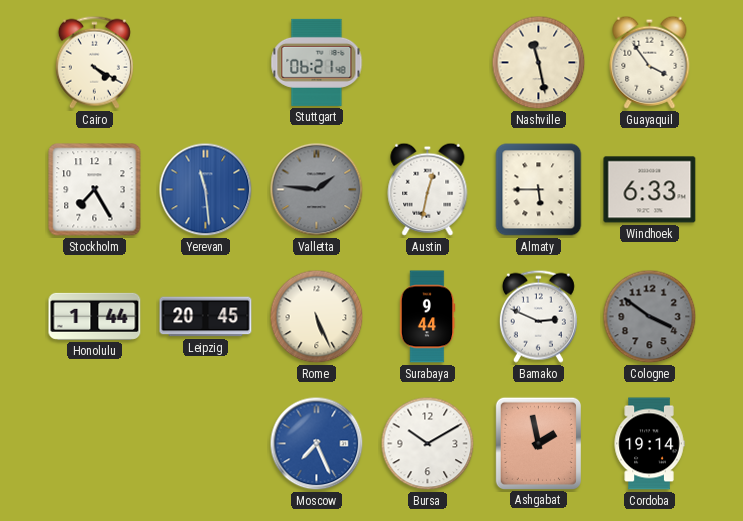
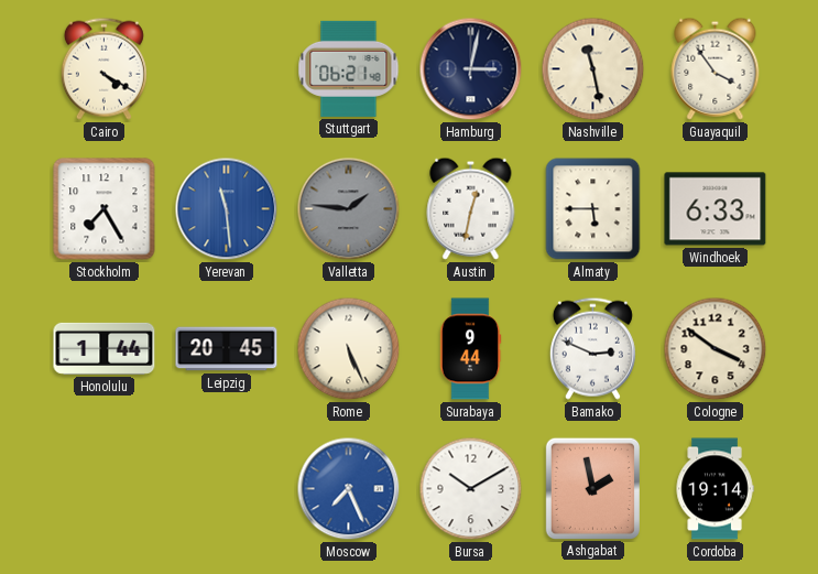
Hamburg: none -> 3:02 (471, 69)
Cologne dial: grey -> cream (716, 349)
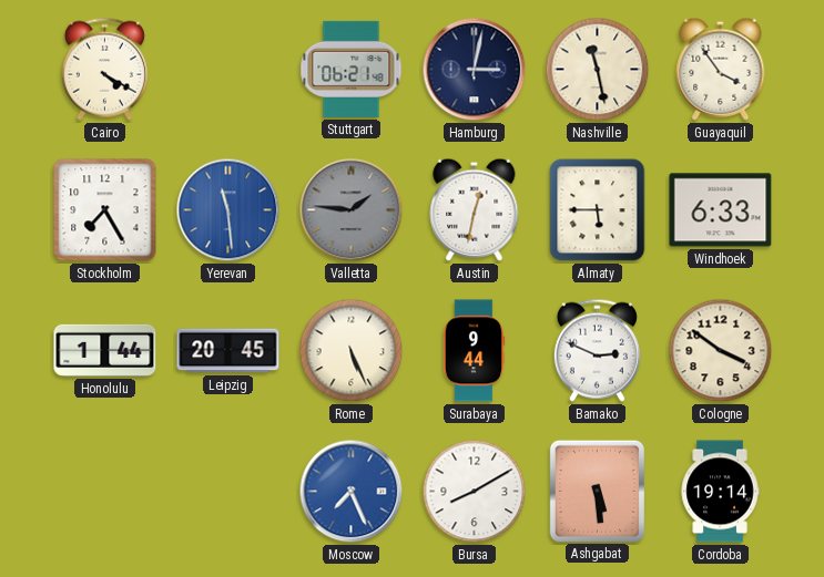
Bursa: 10:10 -> 8:10 (475, 492)
Ashgabat: 1:58 -> 5:29 (597, 491)
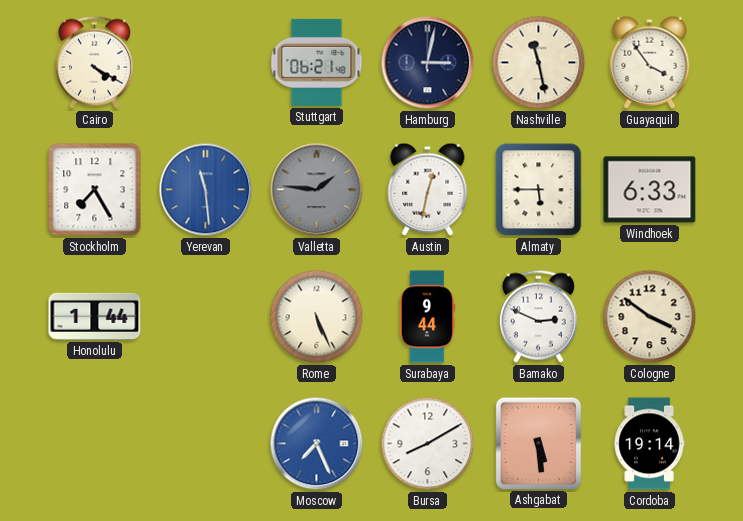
Leipzig: 20:45 -> none (228, 351)
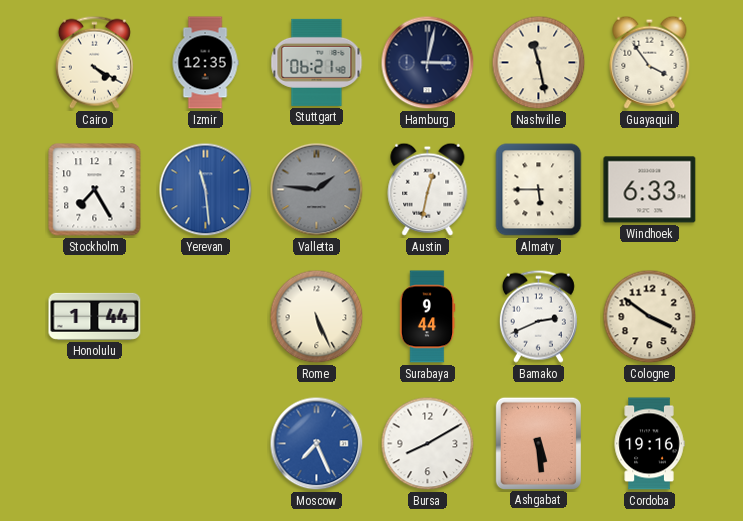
Izmir: none -> 12:35 (205, 63)
Bamako: 2:49 -> 2:41 (538, 316)
Cordoba: 19:14 -> 19:16 (649, 444)
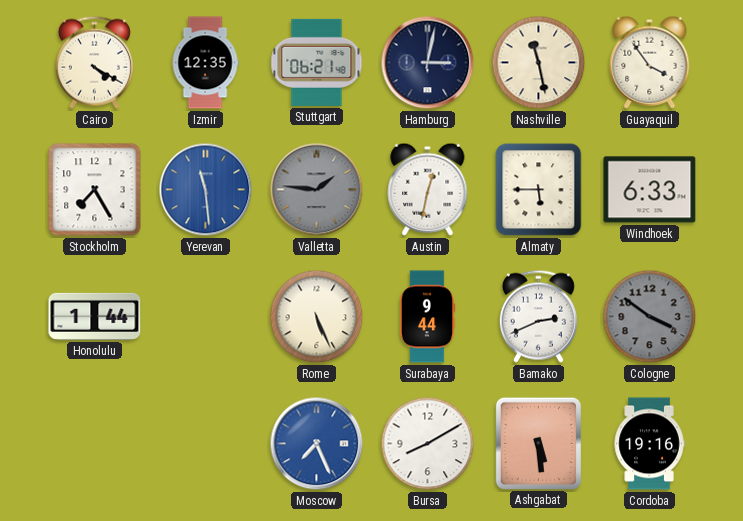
Cologne dial: cream -> grey (650, 317)
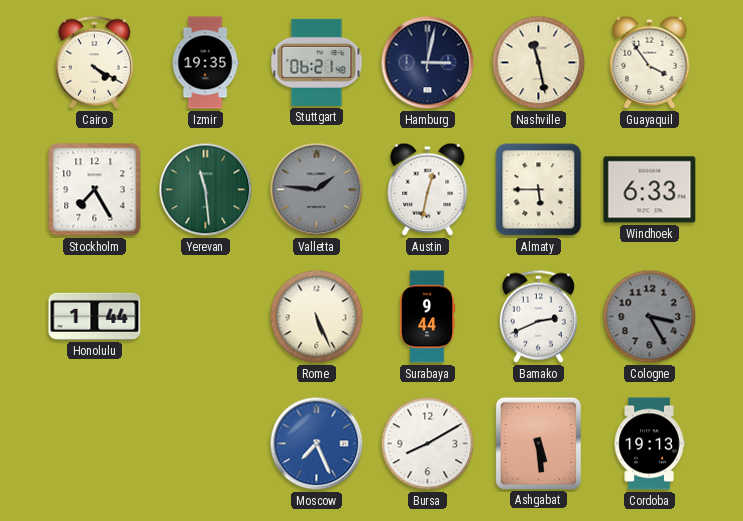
Izmir: 12:35 -> 19:35 (205, 63)
Yerevan dial: blue -> green (206, 190)
Cologne: 3:51 -> 3:25 (650, 317)
Cordoba: 19:16 -> 19:13 (649, 444)
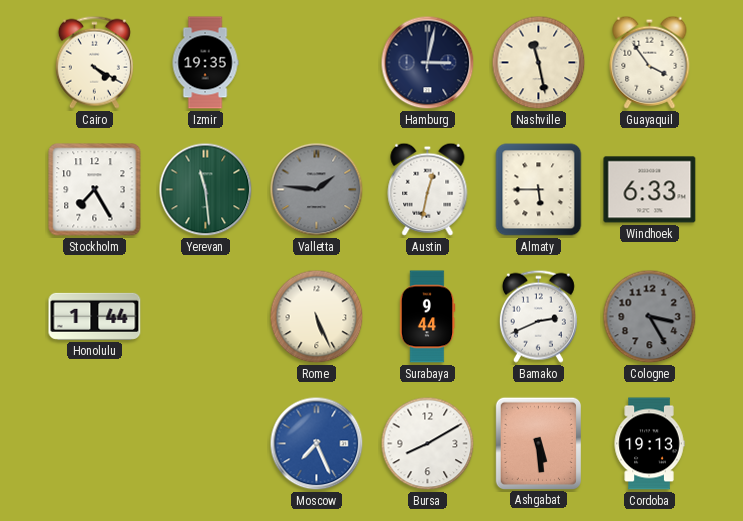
Stuttgart: 06:21 -> none (317, 62)
